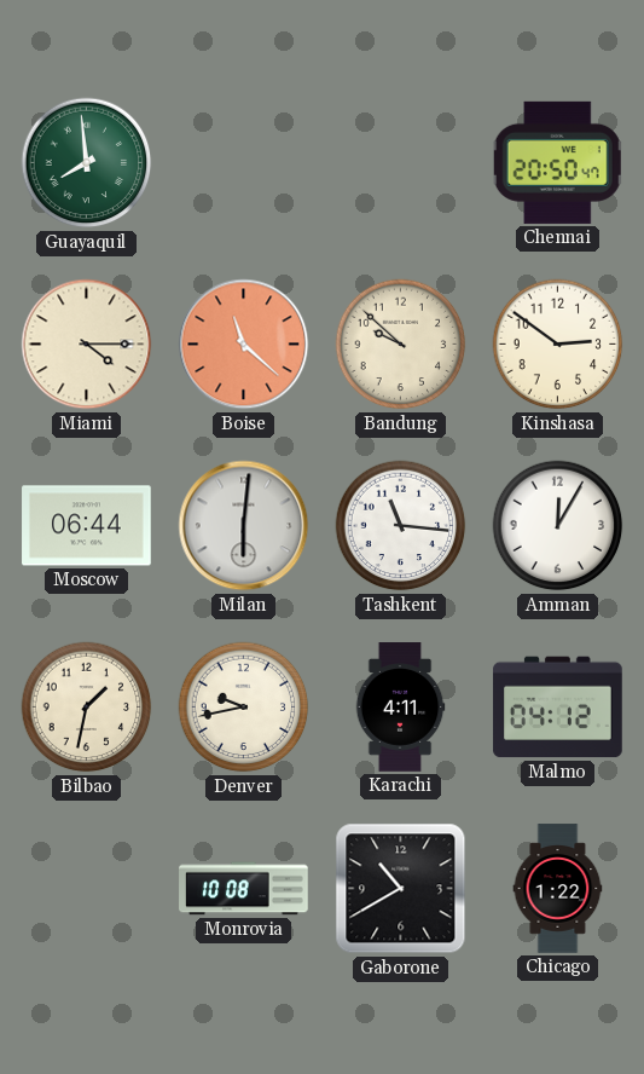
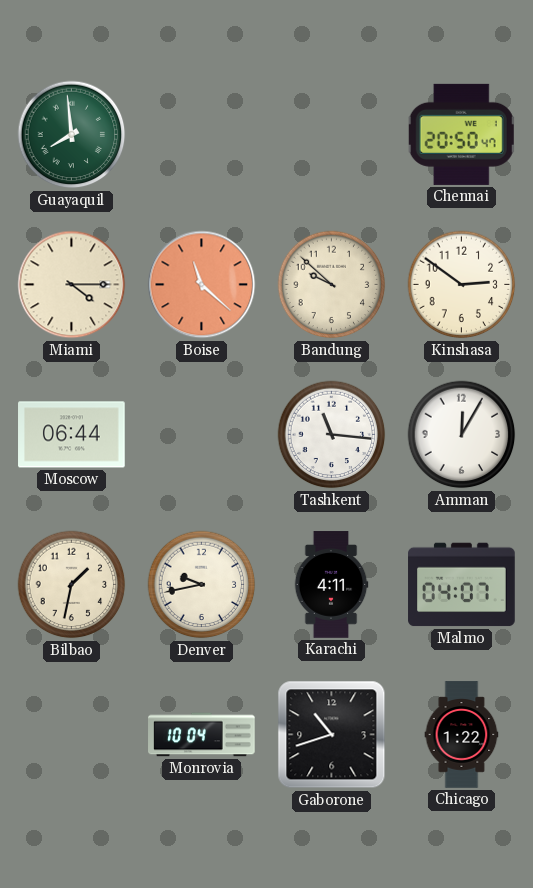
Milan: 6:01 -> none (244, 526)
Malmo: 04:12 -> 04:07 (462, 585)
Monrovia: 10:08 -> 10:04 (202, 735)
Gaborone: 10:40 -> 10:42 (332, 735)
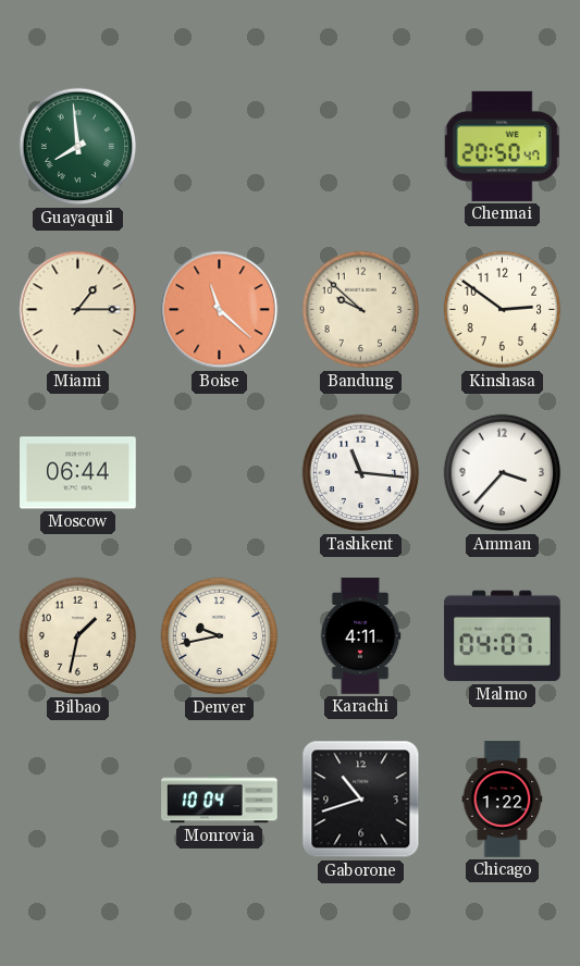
Miami: 4:15 -> 1:15 (78, 310)
Amman: 12:05 -> 3:37 (503, 473)
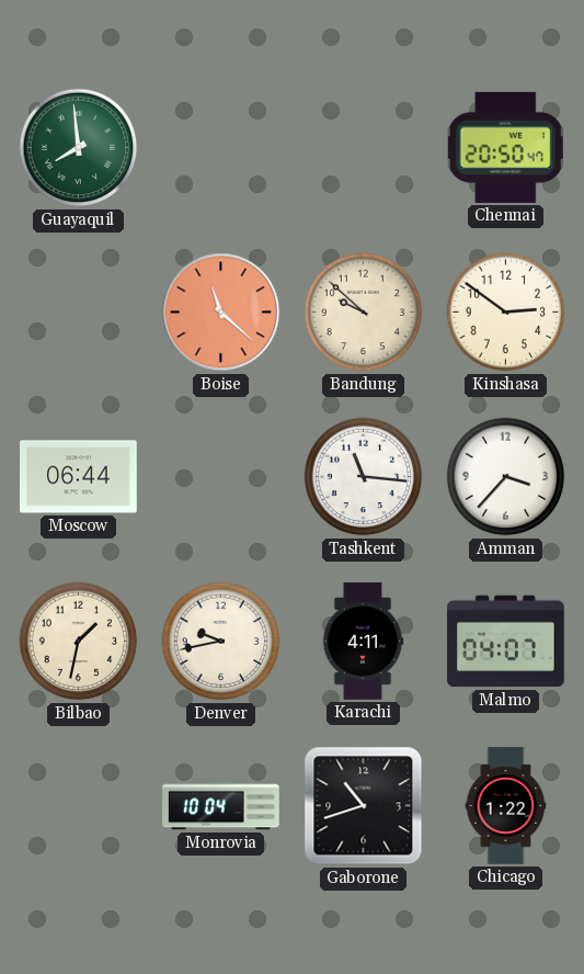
Miami: 1:15 -> none (78, 310)
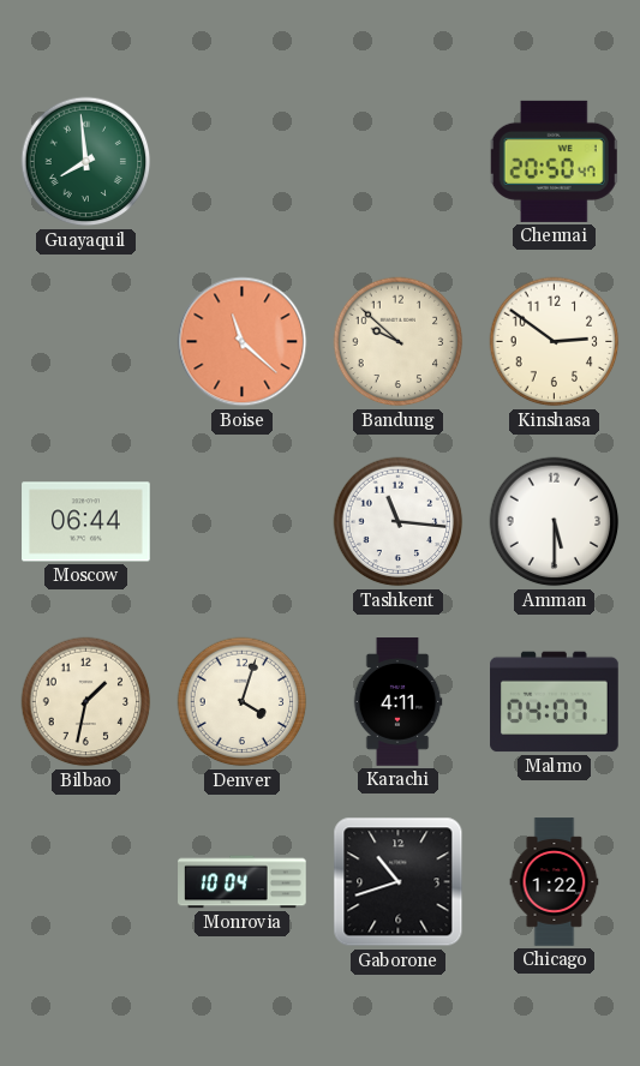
Amman: 3:37 -> 5:30 (555, 522)
Denver: 9:43 -> 4:03 (243, 702)
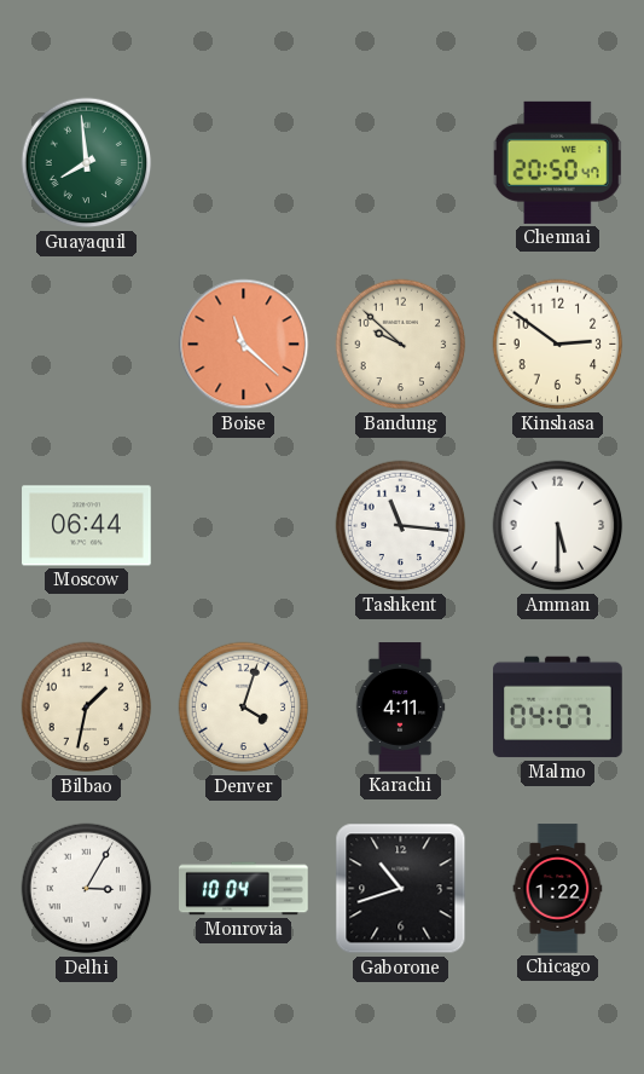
Delhi: none -> 3:05 (87, 889)
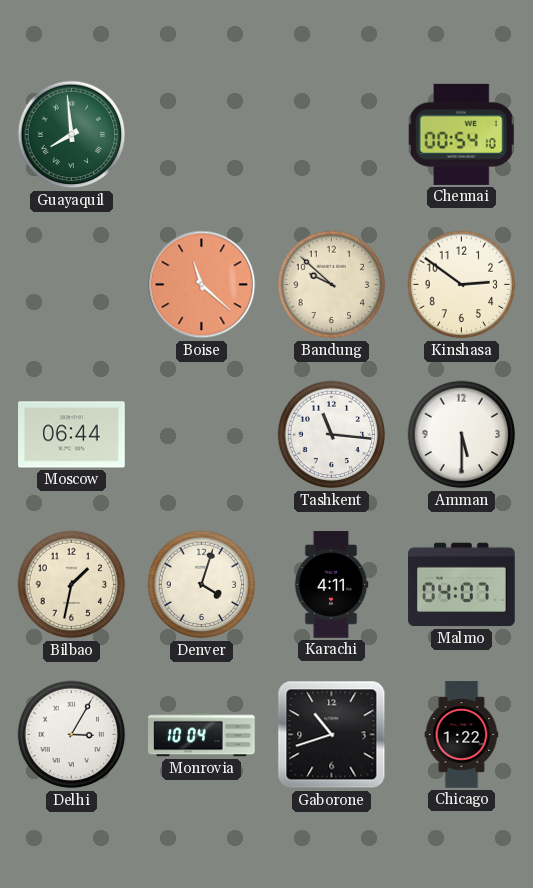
Chennai: 20:50 -> 00:54 (461, 134)
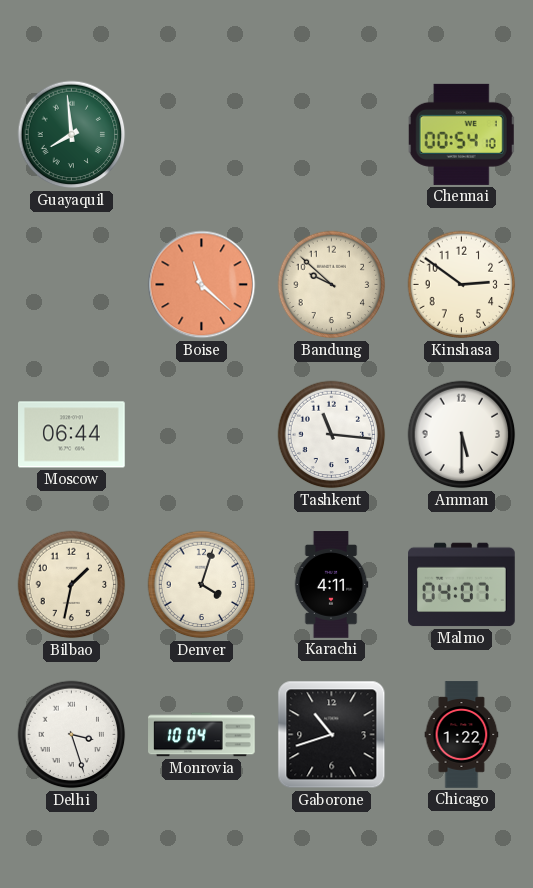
Delhi: 3:05 -> 3:27 (72, 735)
